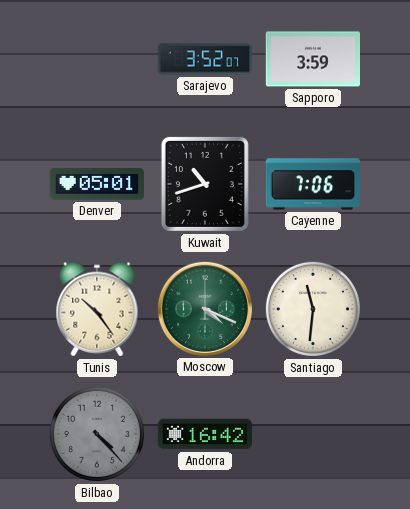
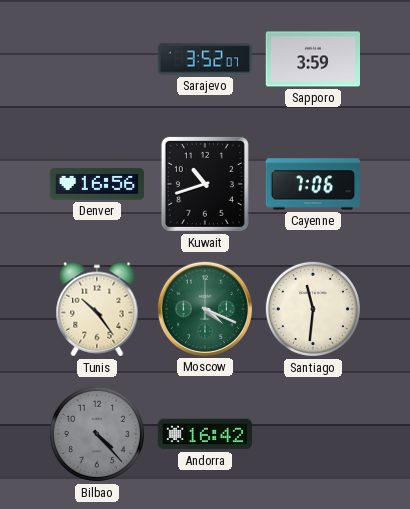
Denver: 05:01 -> 16:56 (96, 184)
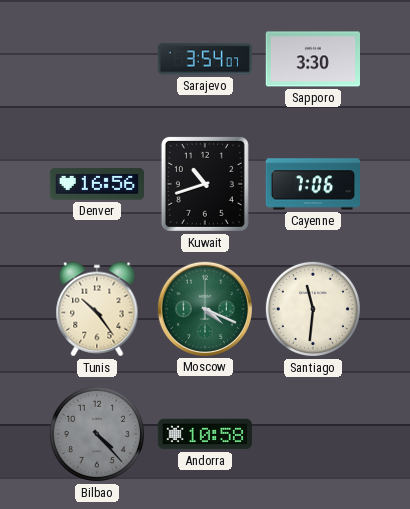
Sarajevo: 3:52 -> 3:54 (204, 59)
Sapporo: 3:59 -> 3:30 (312, 59)
Andorra: 16:42 -> 10:58 (205, 434)
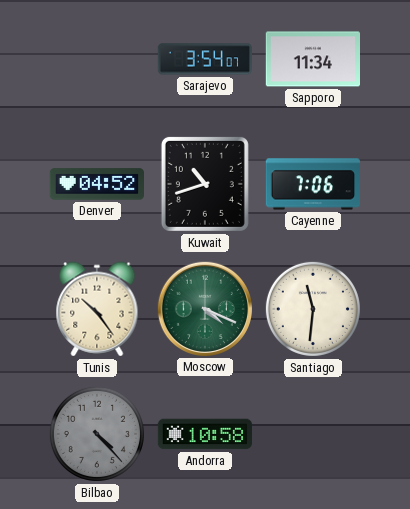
Sapporo: 3:30 -> 11:34 (312, 59)
Denver: 16:56 -> 04:52 (96, 184)
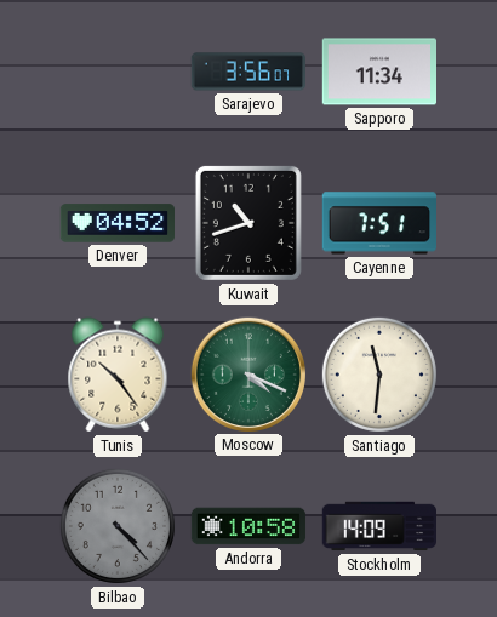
Sarajevo: 3:54 -> 3:56 (247, 72)
Cayenne: 7:06 -> 7:51 (378, 223)
Stockholm: none -> 14:09 (378, 526)
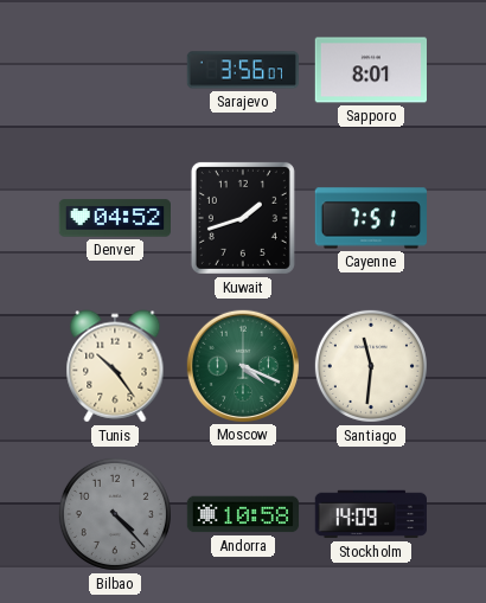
Sapporo: 11:34 -> 8:01 (370, 70)
Kuwait: 10:42 -> 1:42 (243, 218)
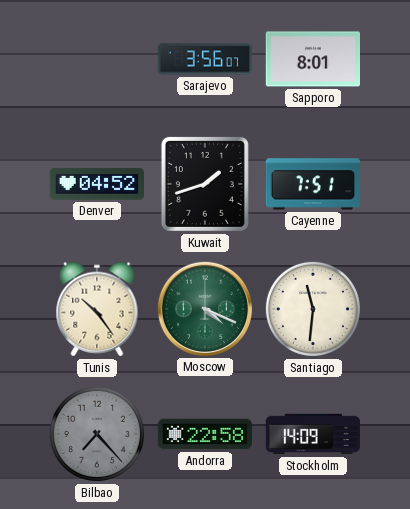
Bilbao: 4:23 -> 7:23 (97, 434)
Andorra: 10:58 -> 22:58 (205, 434)
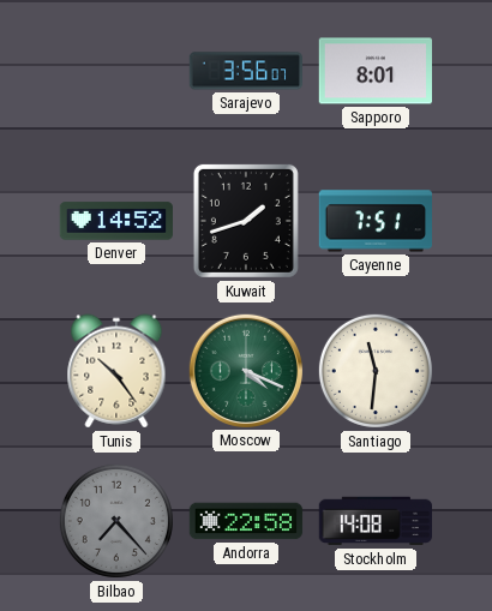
Denver: 04:52 -> 14:52 (115, 221)
Stockholm: 14:09 -> 14:08 (374, 521)
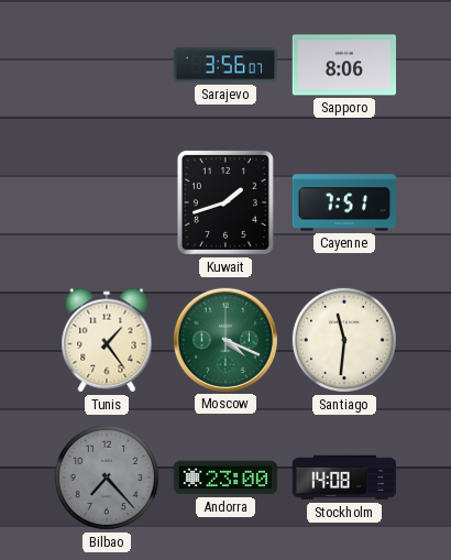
Sapporo: 8:01 -> 8:06 (343, 65)
Denver: 14:52 -> none (115, 221)
Tunis: 10:24 -> 1:24 (107, 340)
Andorra: 22:58 -> 23:00 (226, 477)
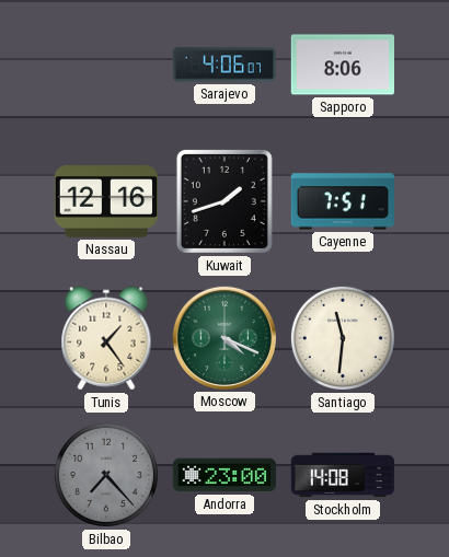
Sarajevo: 3:56 -> 4:06 (223, 65)
Nassau: none -> 12:16 (105, 202)
